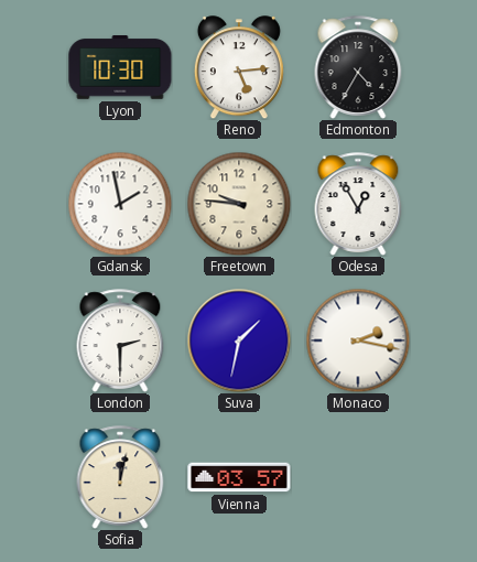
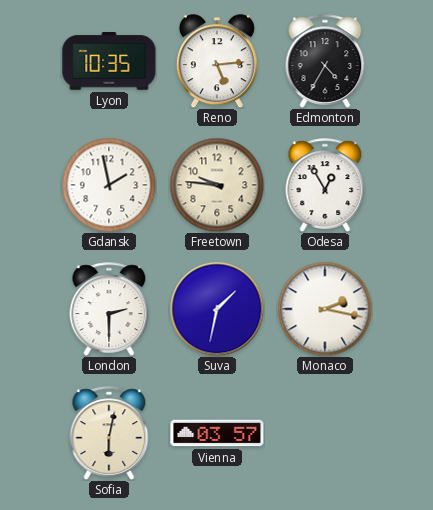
Lyon: 10:30 -> 10:35 (109, 62)
Sofia: 12:02 -> 6:02 (109, 433)
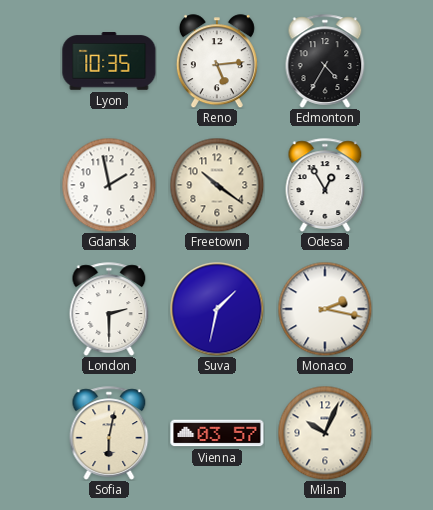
Freetown: 9:46 -> 10:21 (217, 185)
Milan: none -> 10:04 (325, 433)
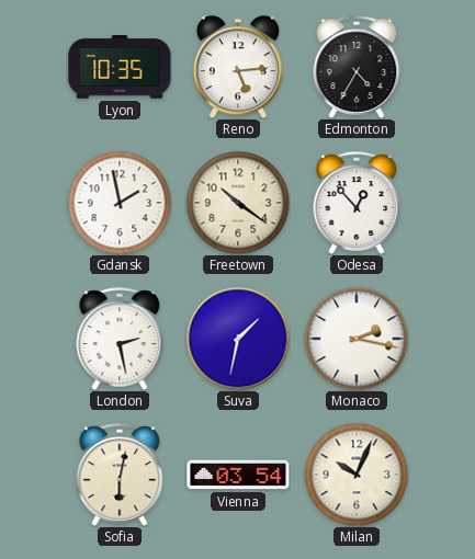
Odesa: 12:55 -> 12:53 (357, 203)
London: 2:30 -> 2:28 (120, 339)
Vienna: 03:57 -> 03:54 (238, 475)
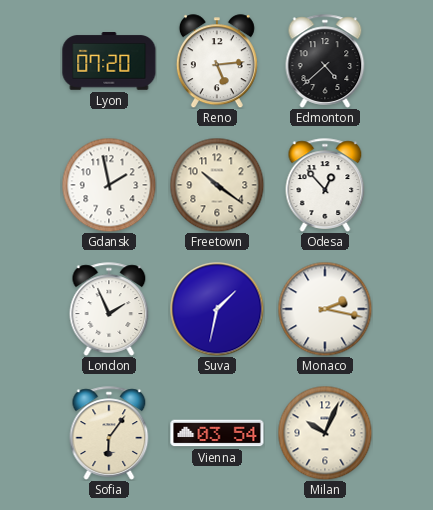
Lyon: 10:35 -> 07:20 (109, 62)
Edmonton: 4:35 -> 4:38 (325, 61)
London: 2:28 -> 1:56 (109, 309)
Sofia: 6:02 -> 6:06 (109, 433)
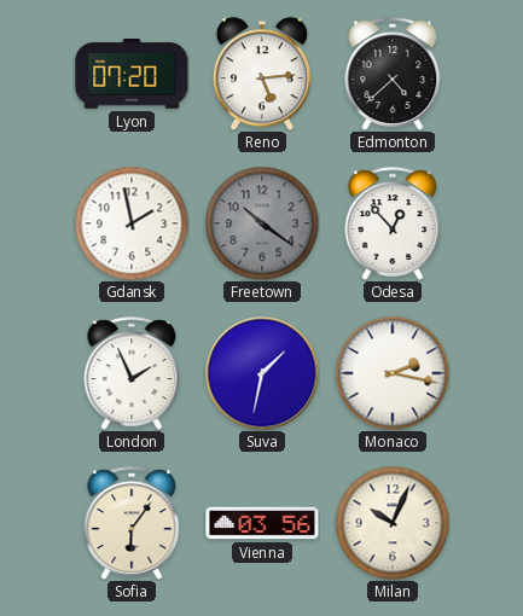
Freetown dial: cream -> grey (262, 223)
Vienna: 03:54 -> 03:56 (262, 523)
